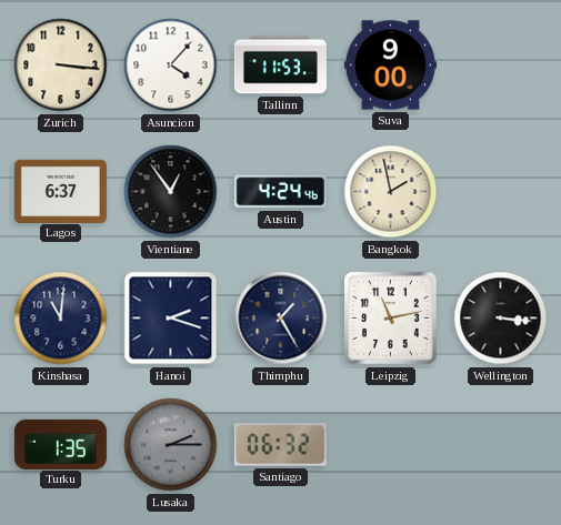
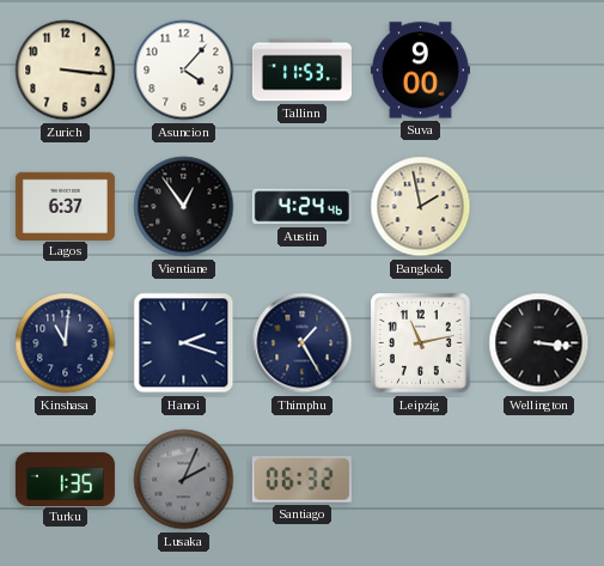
Lusaka: 2:15 -> 2:04 (184, 480)
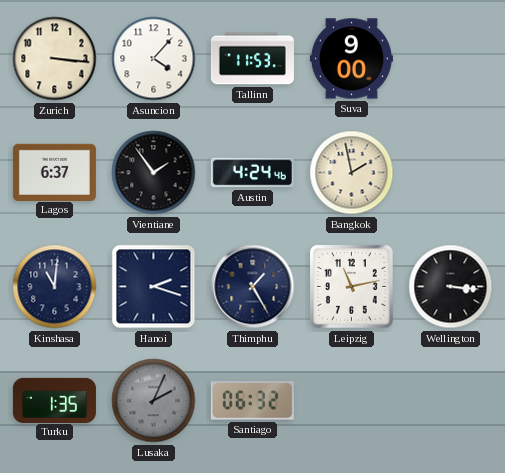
Vientiane: 12:54 -> 1:54 (154, 173)
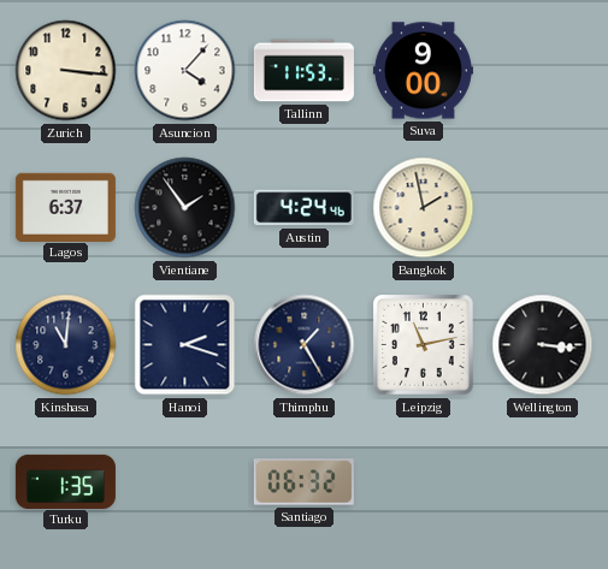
Lusaka: 2:04 -> none (154, 401)
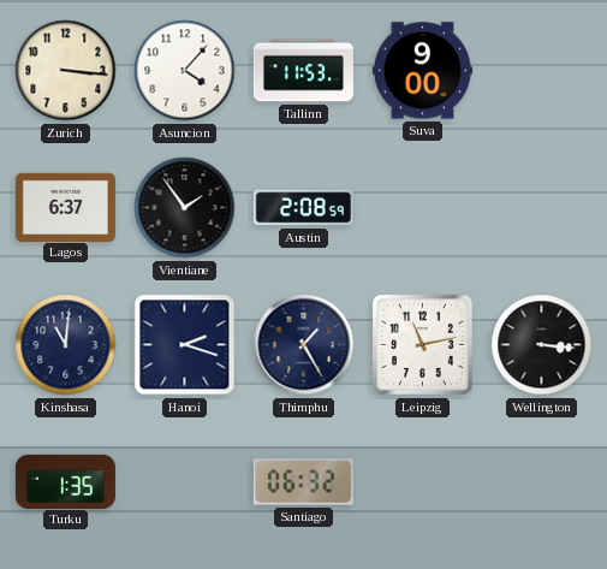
Austin: 4:24 -> 2:08 (303, 208)
Bangkok: 1:58 -> none (424, 208)
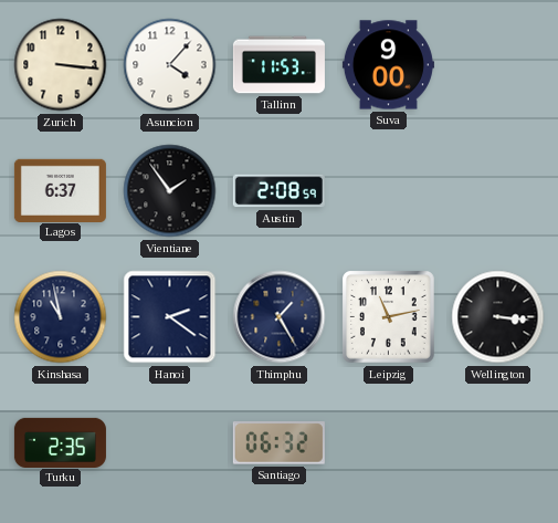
Kinshasa: 11:01 -> 10:58 (61, 317)
Hanoi: 2:18 -> 2:21 (170, 317)
Turku: 1:35 -> 2:35 (60, 442)
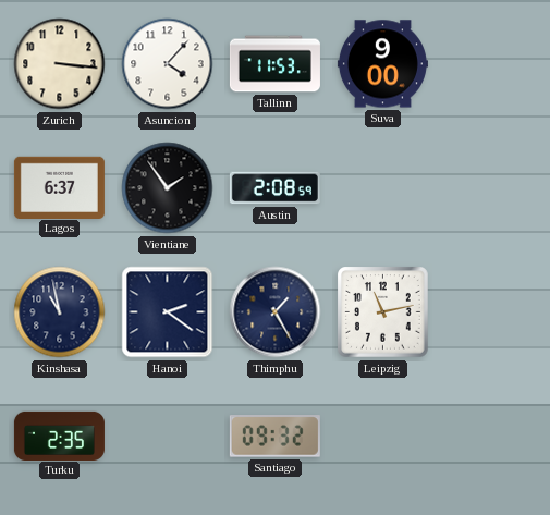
Wellington: 3:16 -> none (498, 317)
Santiago: 06:32 -> 09:32 (274, 437)
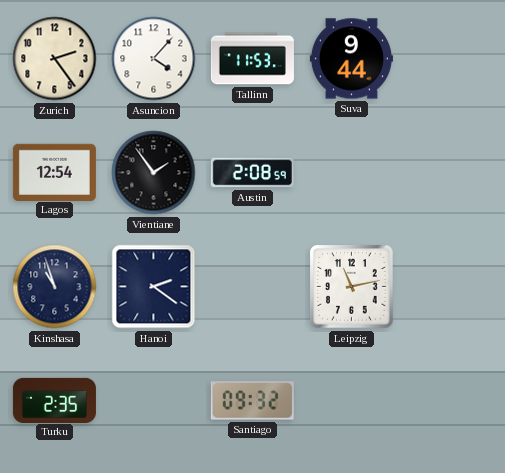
Zurich: 3:16 -> 2:24 (55, 59)
Suva: 9:00 -> 9:44 (351, 59)
Lagos: 6:37 -> 12:54 (54, 172)
Kinshasa: 10:58 -> 10:57 (55, 287)
Thimphu: 1:25 -> none (276, 312)
